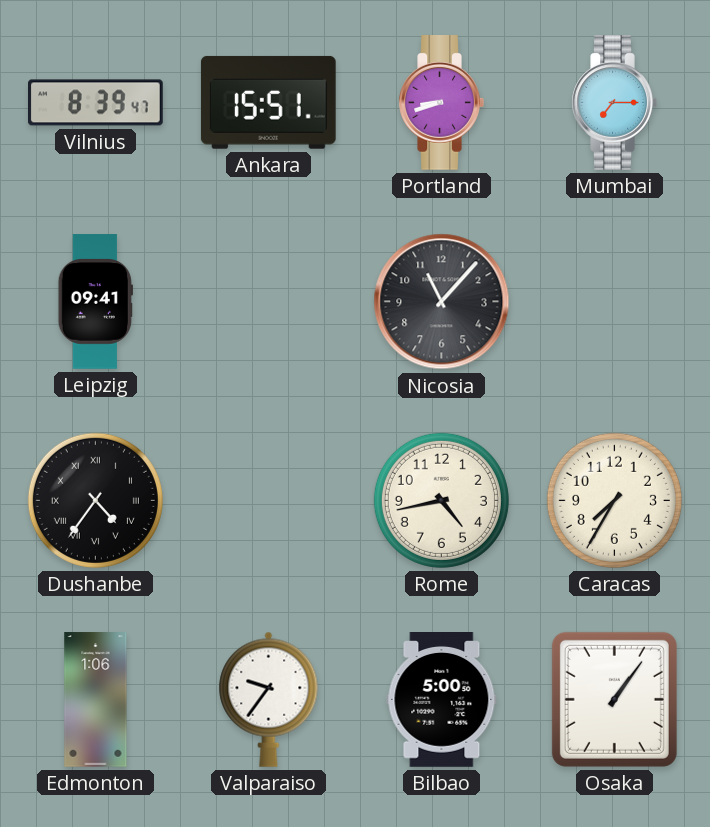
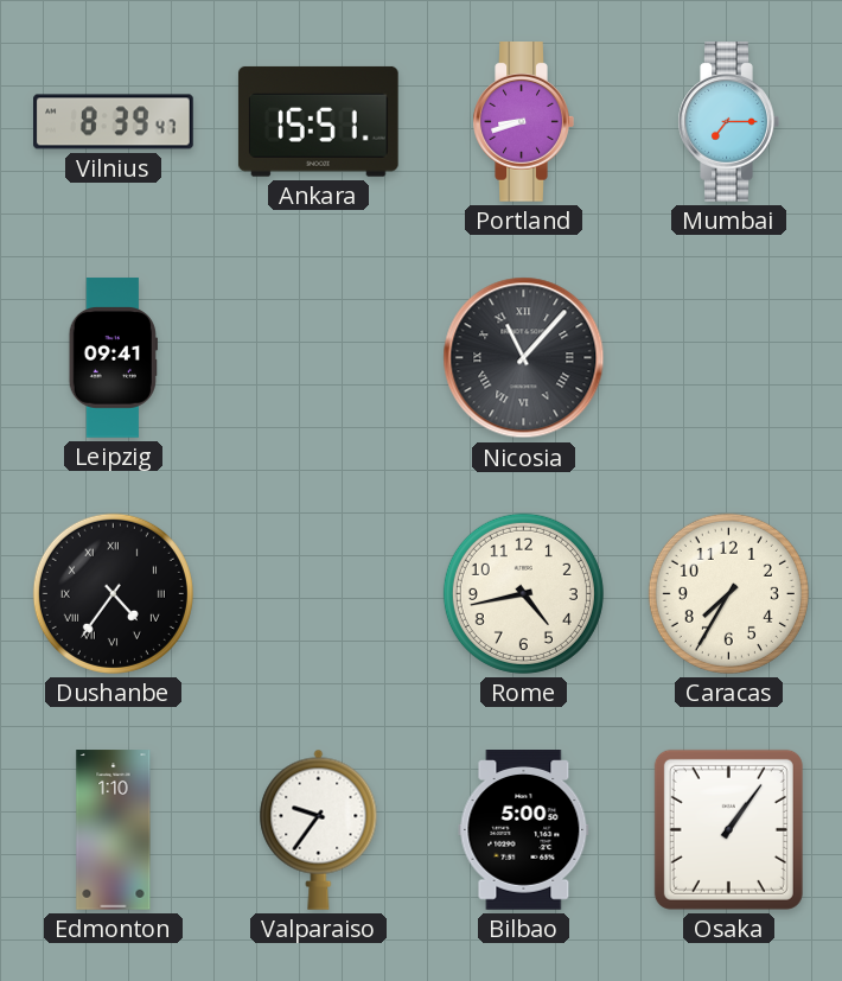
Nicosia numerals: Arabic -> Roman (524, 358)
Edmonton: 1:06 -> 1:10 (114, 830)
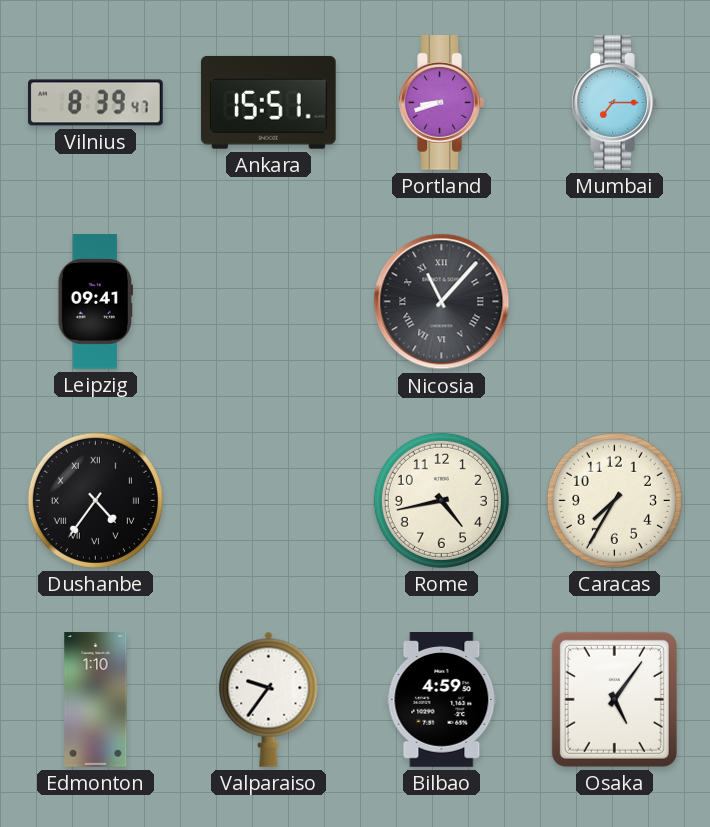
Bilbao: 5:00 -> 4:59 (442, 700)
Osaka: 1:06 -> 5:06 (614, 699)
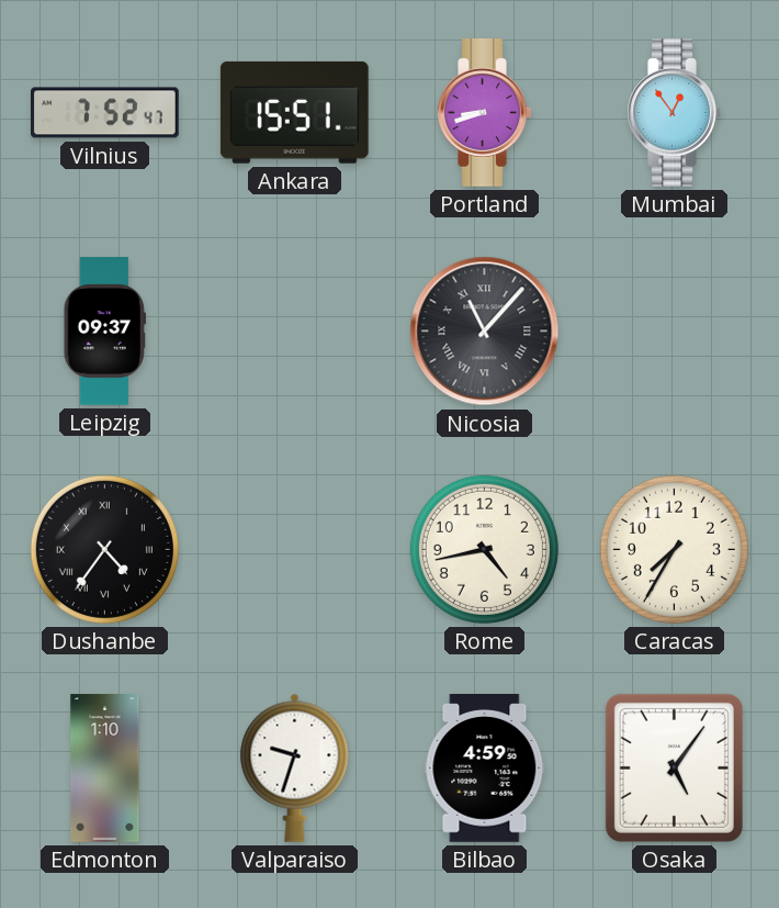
Vilnius: 8:39 -> 7:52 (105, 113)
Mumbai: 7:15 -> 12:54 (674, 113)
Leipzig: 09:41 -> 09:37 (104, 332)
Valparaiso: 9:36 -> 9:33 (295, 767)
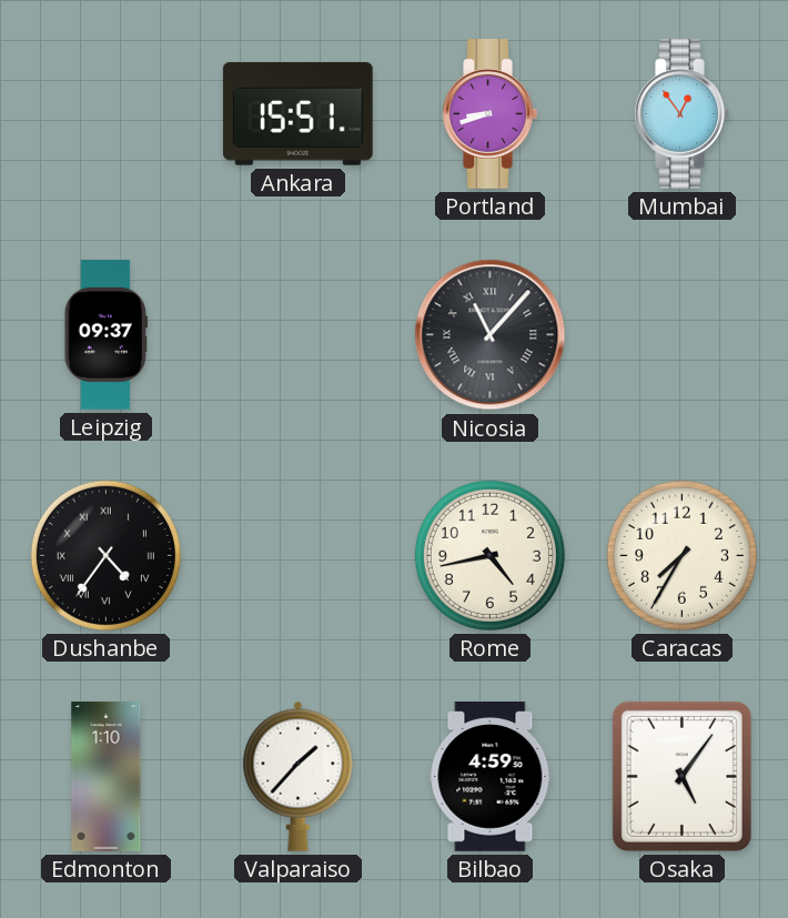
Vilnius: 7:52 -> none (105, 113)
Valparaiso: 9:33 -> 1:37 (299, 776)
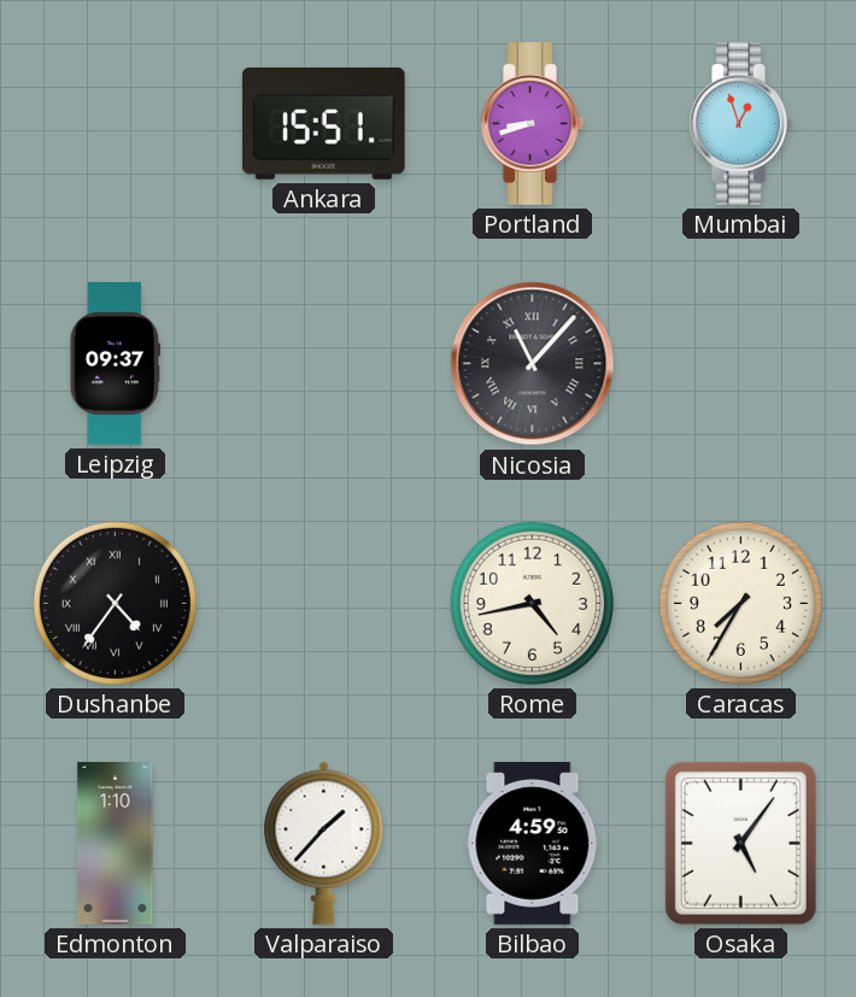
Mumbai: 12:54 -> 12:57 (740, 124)
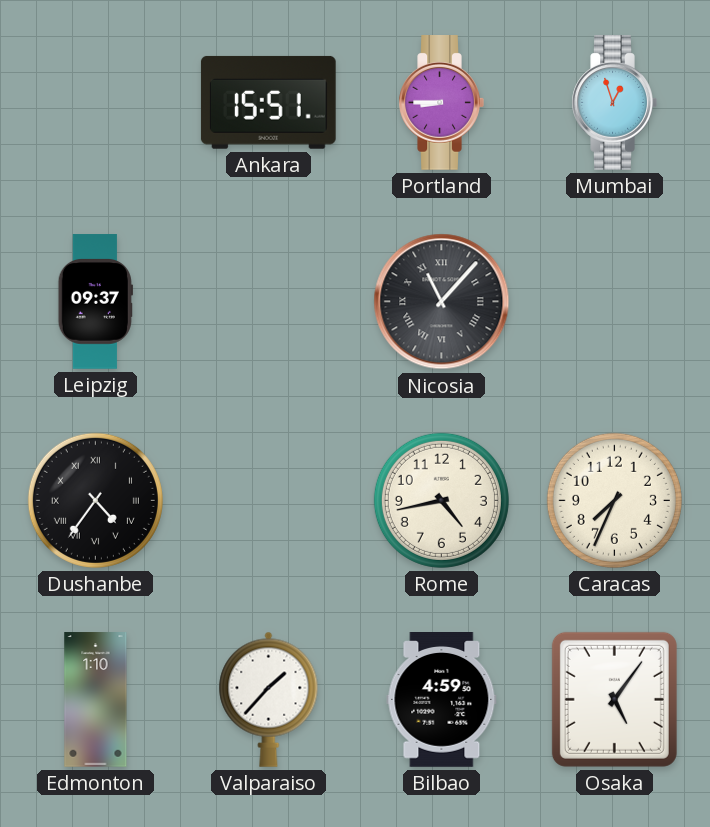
Portland: 8:42 -> 8:45 (441, 103)
Caracas: 7:35 -> 7:34 (614, 500)
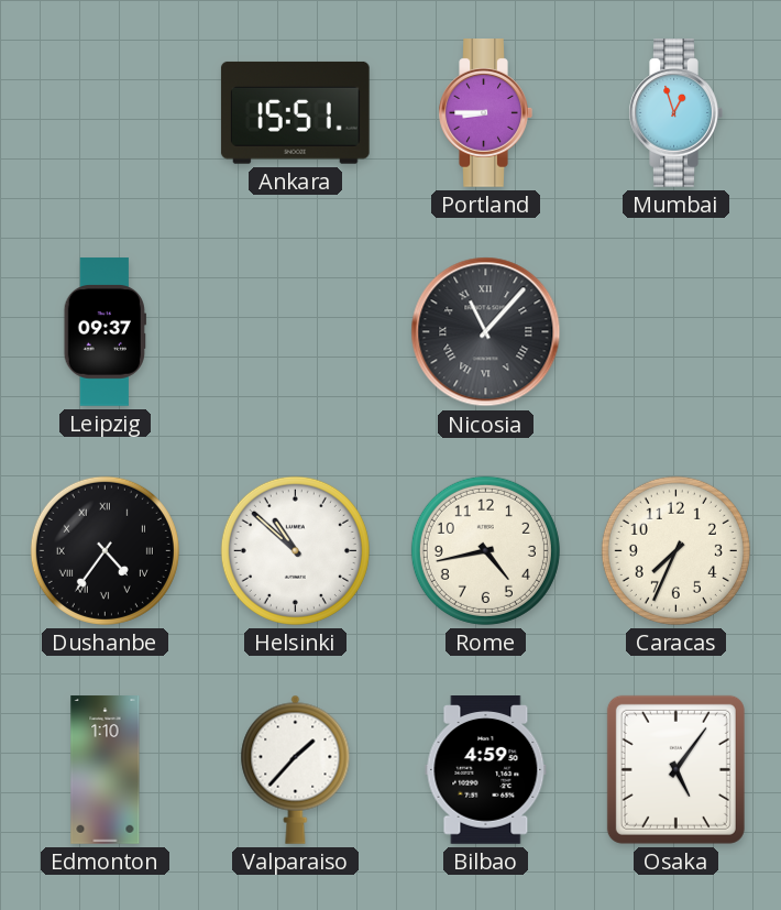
Helsinki: none -> 10:52 (295, 550)
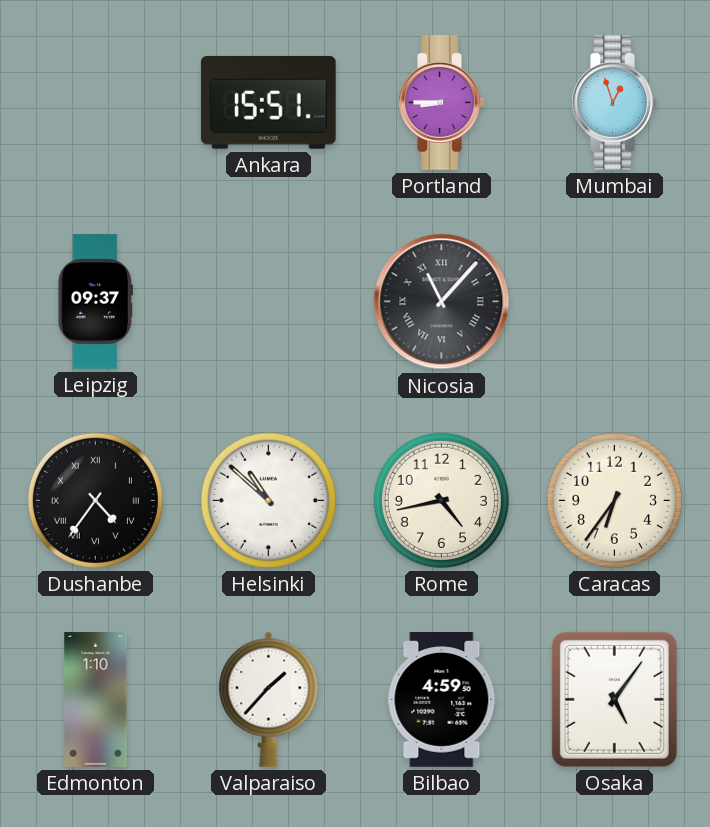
Caracas: 7:34 -> 6:36 (614, 500)
